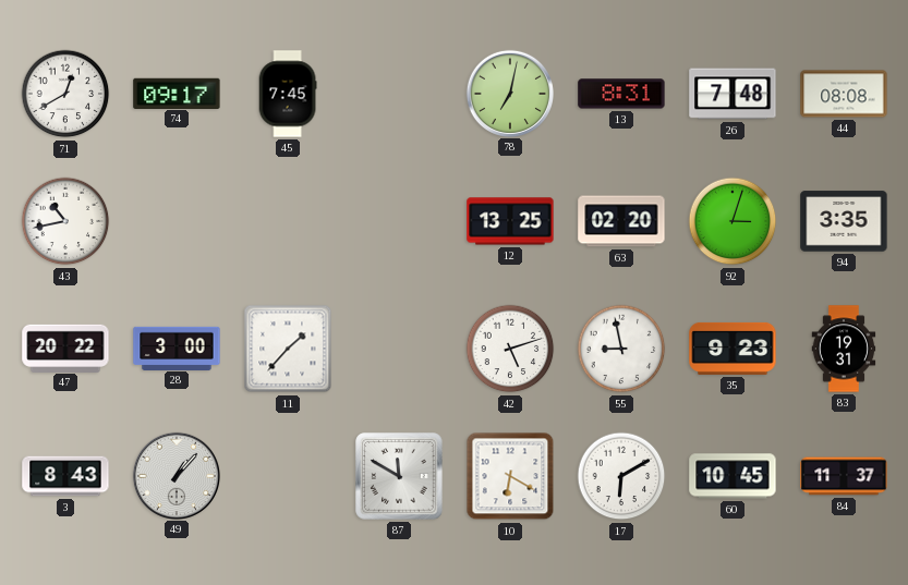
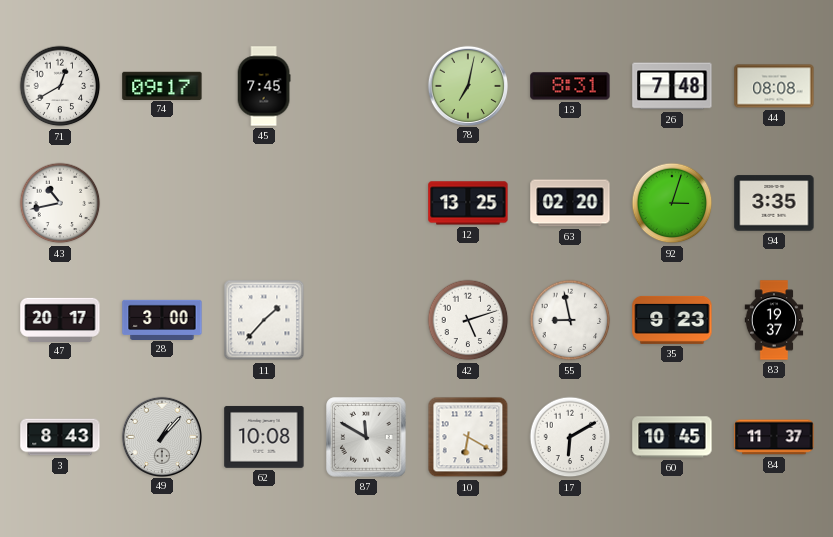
47: 20:22 -> 20:17 (60, 319)
83: 19:31 -> 19:37 (774, 320)
62: none -> 10:08 (264, 437)
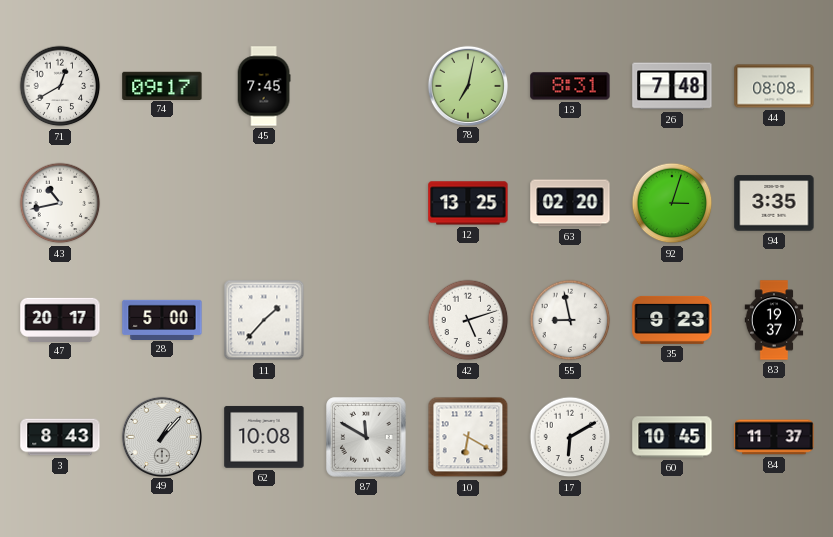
28: 3:00 -> 5:00 (162, 319)
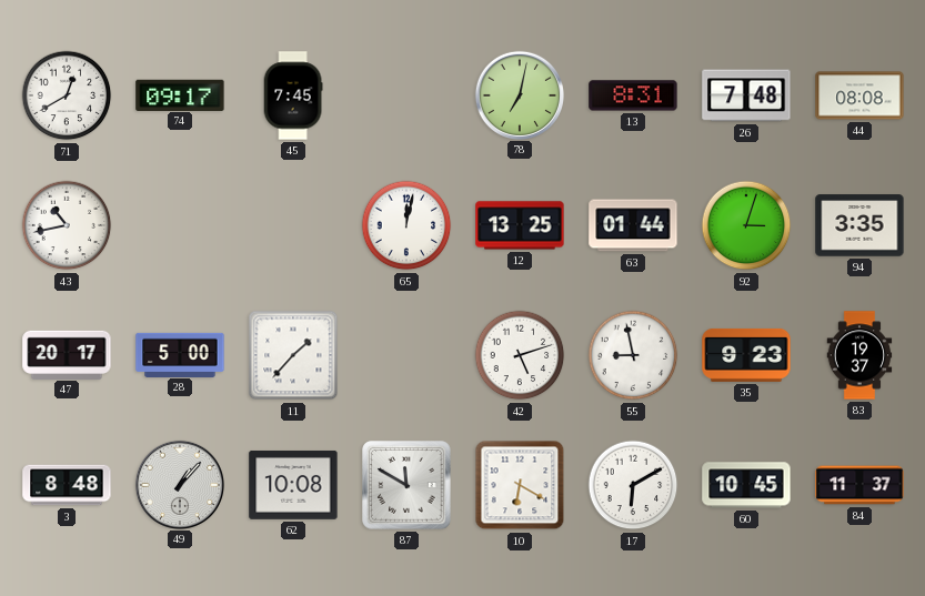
65: none -> 12:02 (406, 225)
63: 02:20 -> 01:44 (633, 225)
3: 8:43 -> 8:48 (67, 485)
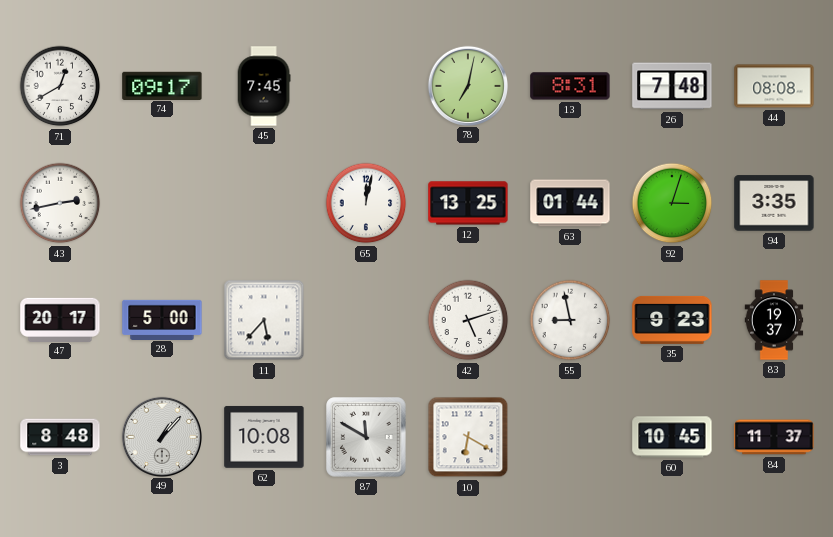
43: 10:43 -> 2:43 (60, 203)
11: 1:37 -> 5:37 (264, 320)
17: 6:10 -> none (633, 485)
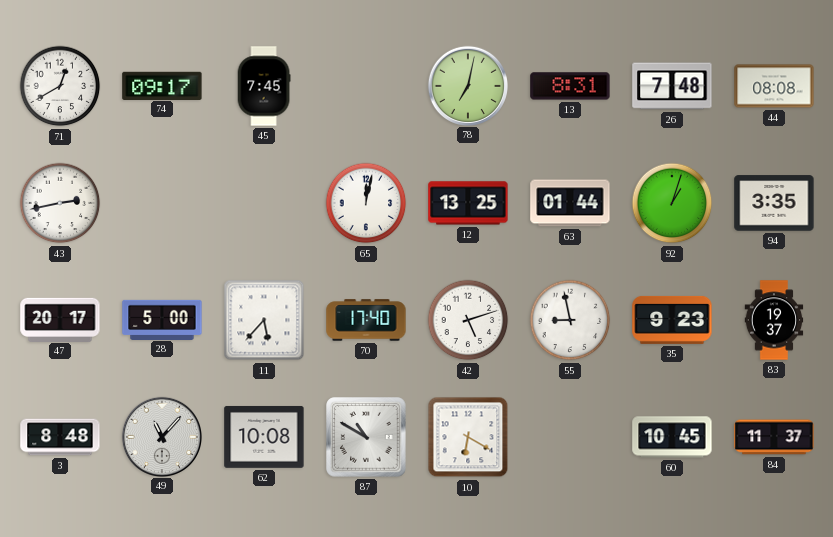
92: 3:03 -> 1:03 (672, 203)
70: none -> 17:40 (366, 320)
49: 1:07 -> 11:07 (161, 436)
87: 11:50 -> 10:50 (366, 437)
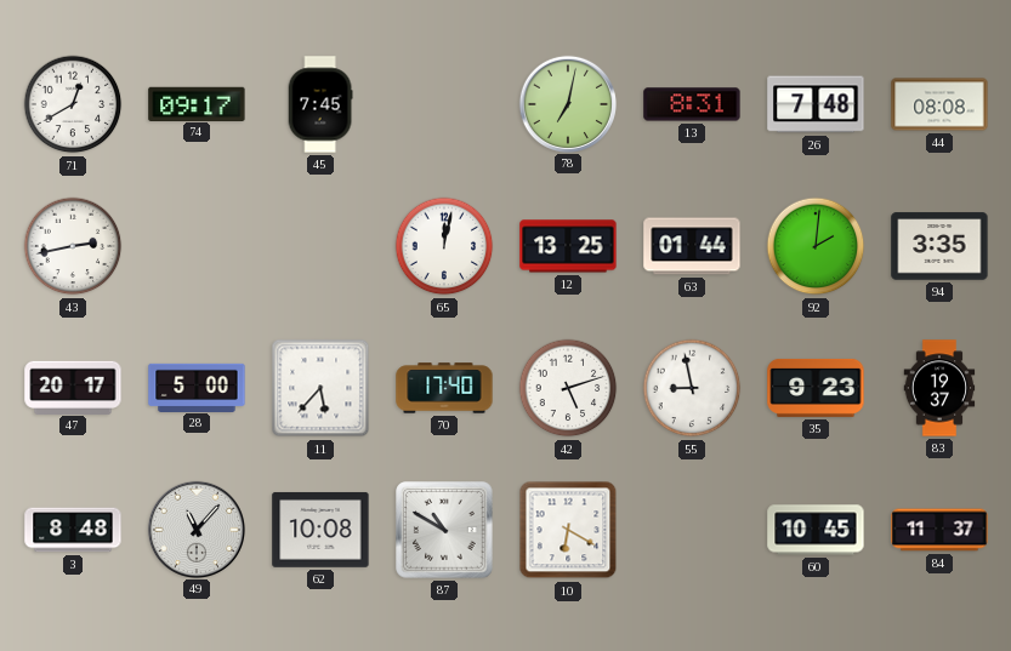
92: 1:03 -> 2:01 (816, 246)
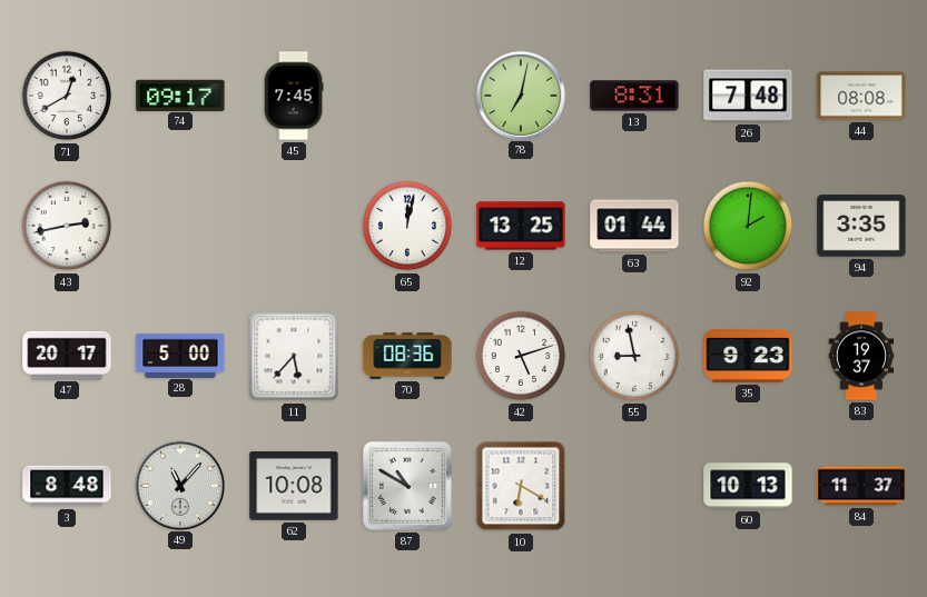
70: 17:40 -> 08:36 (407, 356)
60: 10:45 -> 10:13 (748, 486)
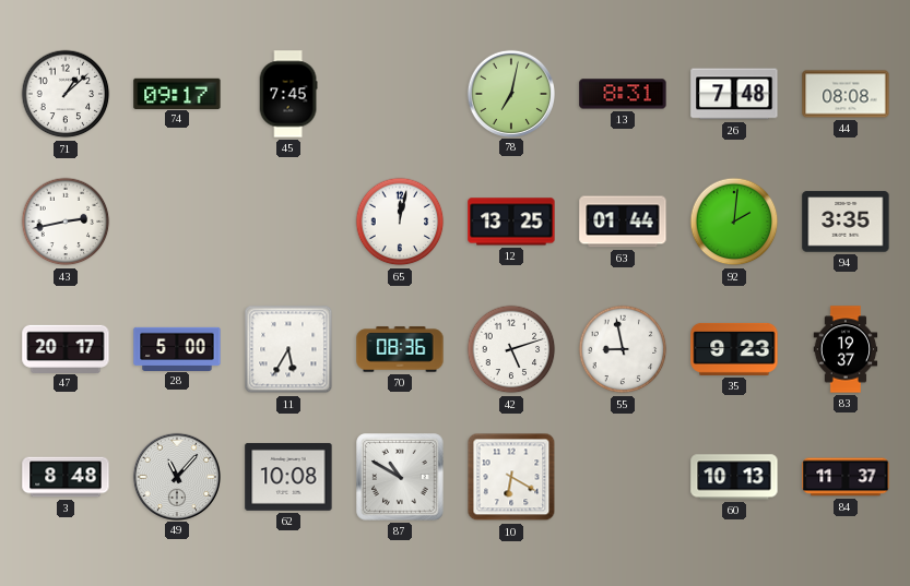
71: 12:40 -> 1:08 (66, 94)
11: 5:37 -> 5:35 (288, 349)
